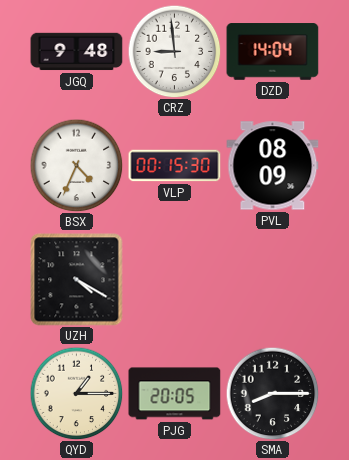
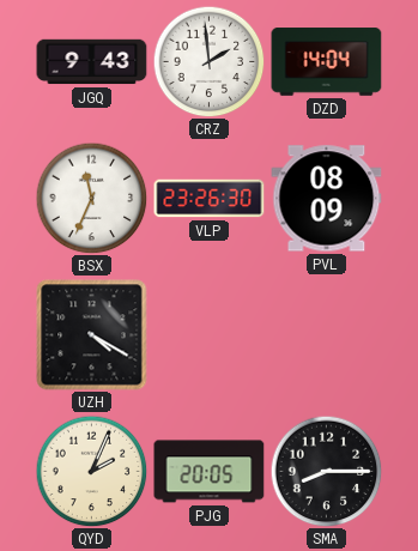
JGQ: 9:48 -> 9:43 (92, 62)
CRZ: 8:59 -> 1:59 (208, 61)
BSX: 4:34 -> 11:34 (91, 198)
VLP: 00:15 -> 23:26 (210, 199)
QYD: 1:15 -> 2:04 (91, 471)
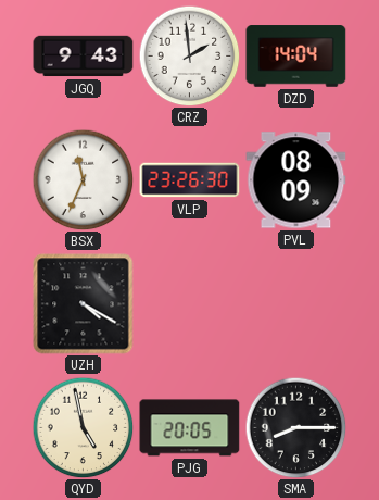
QYD: 2:04 -> 4:58 (83, 427)
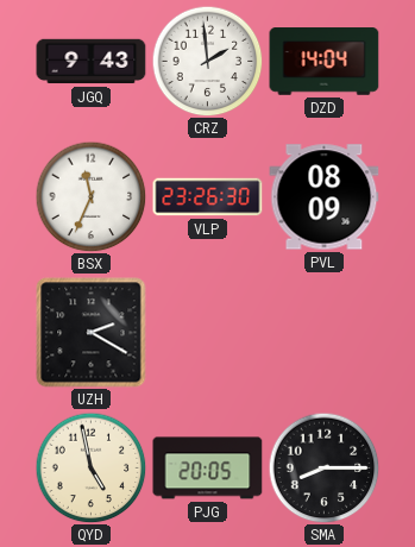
UZH: 4:20 -> 2:20 (92, 333)
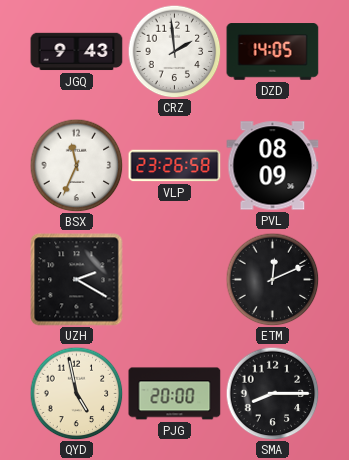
DZD: 14:04 -> 14:05 (273, 52)
VLP: 23:26:30 -> 23:26:58 (175, 166)
ETM: none -> 12:11 (272, 279)
PJG: 20:05 -> 20:00 (175, 394)
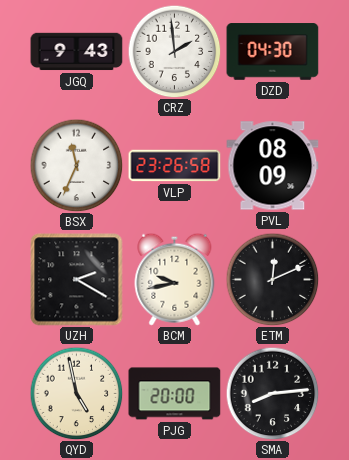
DZD: 14:05 -> 04:30 (273, 52)
BCM: none -> 9:43 (175, 279)
SMA: 8:15 -> 8:14 (272, 393)
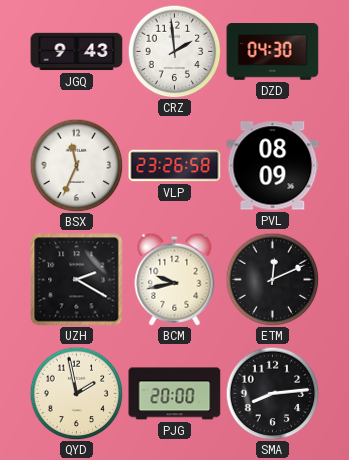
QYD: 4:58 -> 1:58 (76, 393)
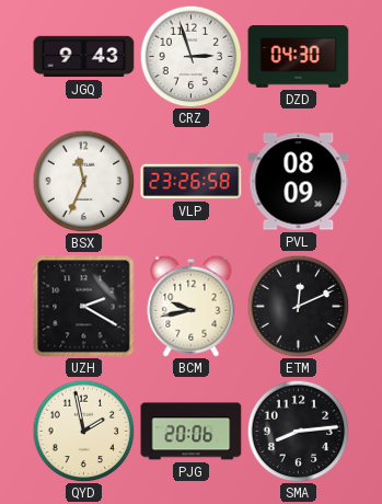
CRZ: 1:59 -> 2:57 (190, 56)
PJG: 20:00 -> 20:06 (192, 432)
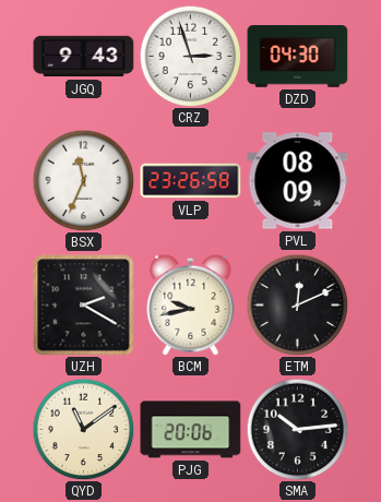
QYD: 1:58 -> 11:09 (83, 429)
SMA: 8:14 -> 10:14 (297, 429)
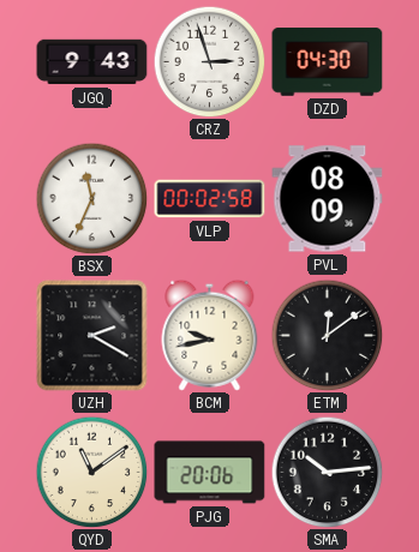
VLP: 23:26 -> 00:02 (210, 199)
ETM: 12:11 -> 12:09 (327, 335)
